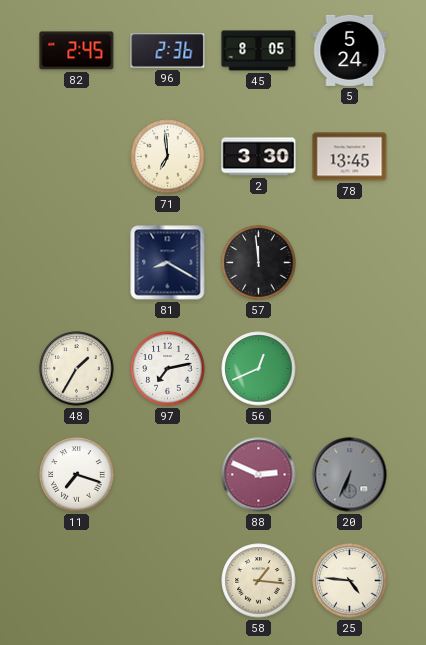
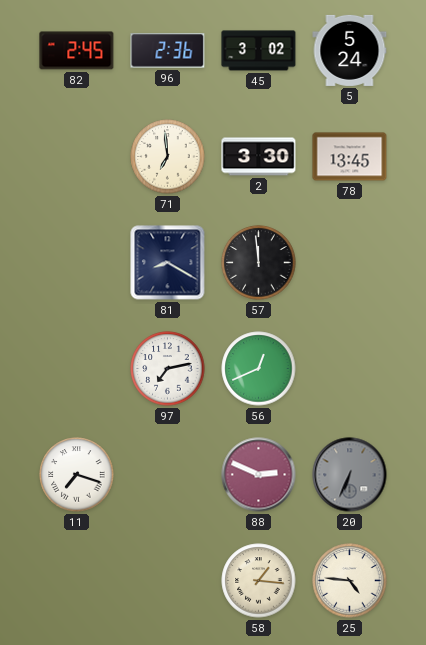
45: 8:05 -> 3:02 (259, 51)
48: 1:35 -> none (77, 369)
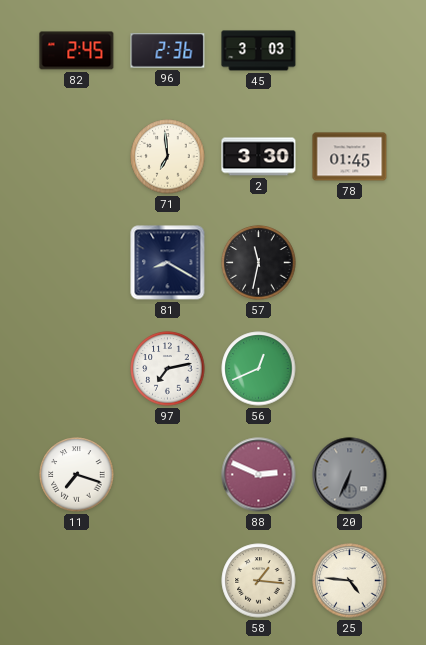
45: 3:02 -> 3:03 (259, 51)
5: 5:24 -> none (350, 50)
78: 13:45 -> 01:45 (350, 157)
57: 11:59 -> 11:32 (259, 263)
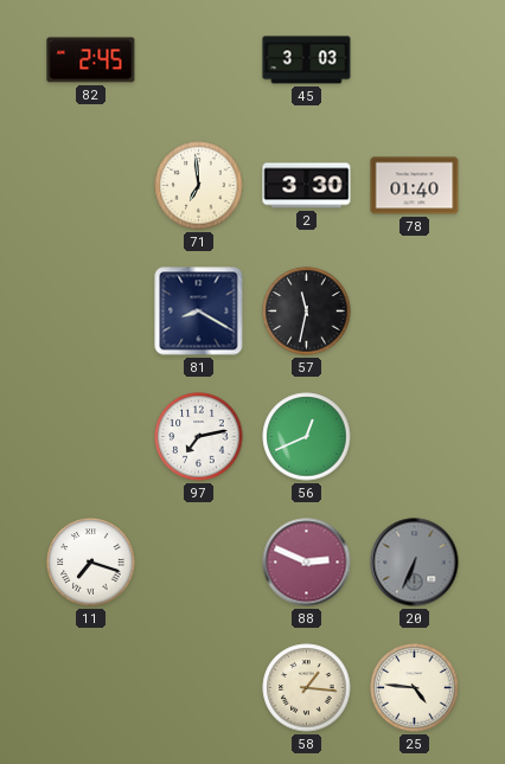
96: 2:36 -> none (168, 51)
78: 01:45 -> 01:40 (415, 186)
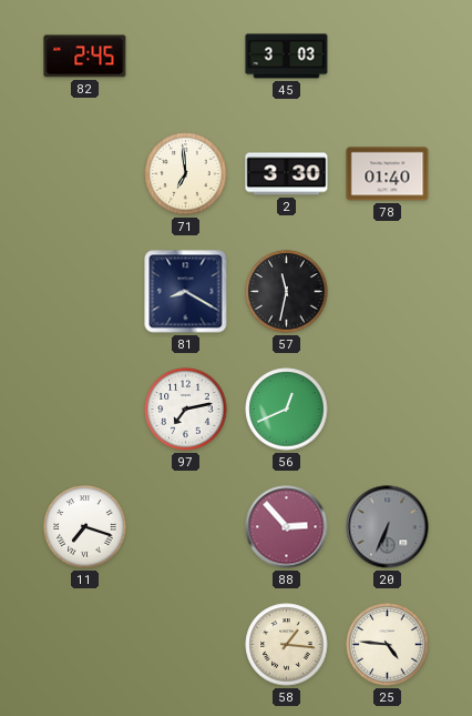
88: 2:49 -> 2:53 (287, 527)
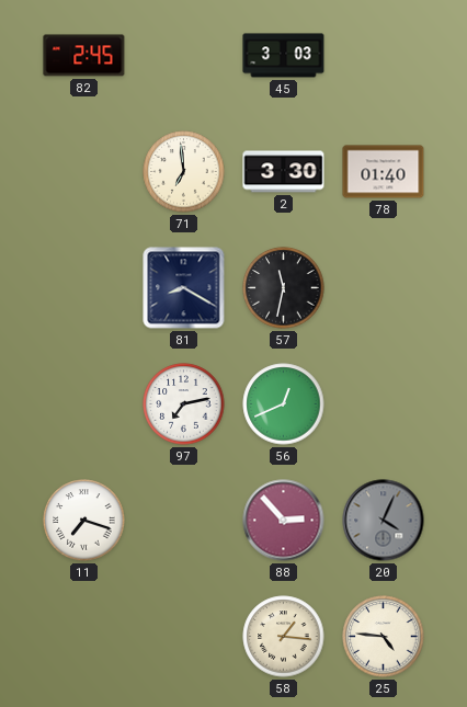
20: 6:34 -> 4:04 (384, 521)
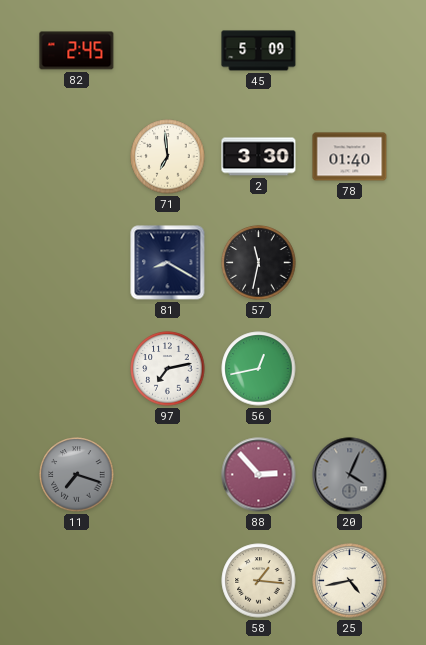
45: 3:03 -> 5:09 (259, 51)
56: 12:41 -> 12:43 (259, 369)
11 dial: white -> grey (77, 475)
25: 4:46 -> 4:43 (350, 581)
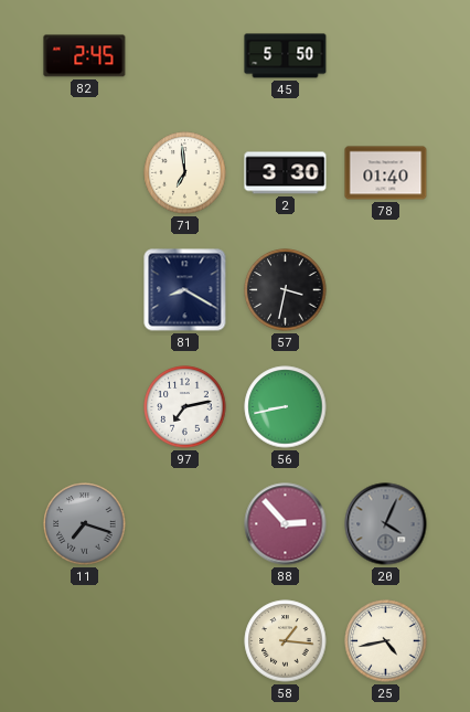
45: 5:09 -> 5:50 (286, 56)
57: 11:32 -> 3:32 (286, 290)
56: 12:43 -> 8:43 (286, 407)
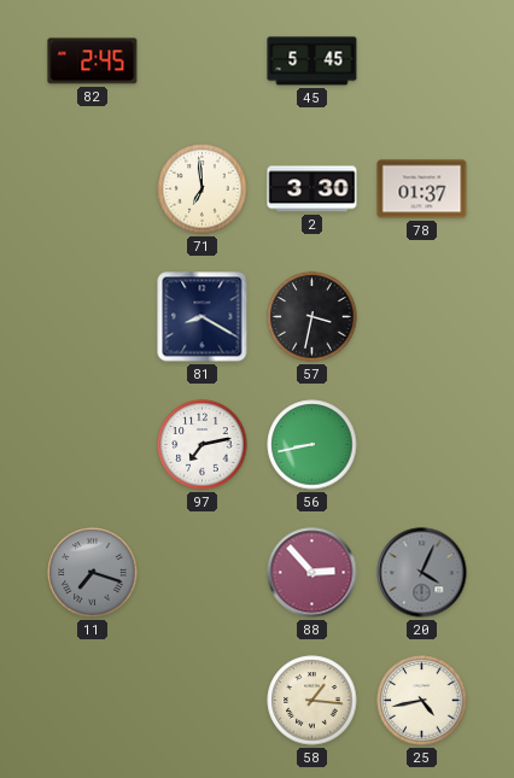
45: 5:50 -> 5:45 (313, 62)
78: 01:40 -> 01:37 (422, 189)
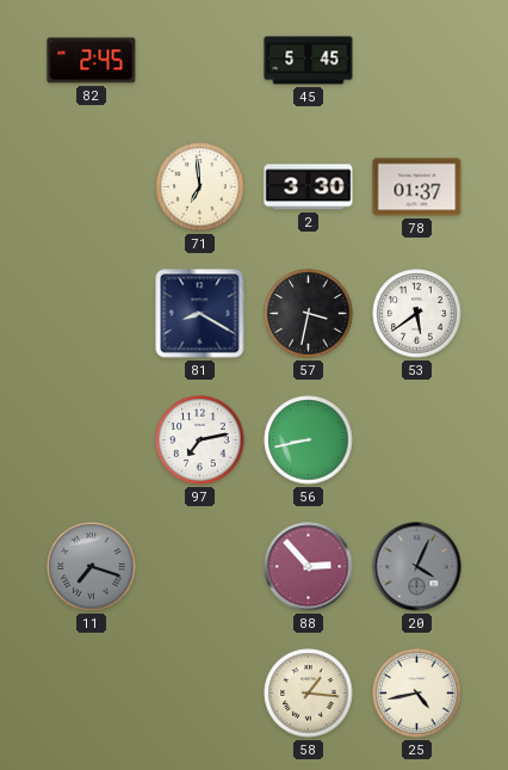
53: none -> 5:39 (417, 314)
